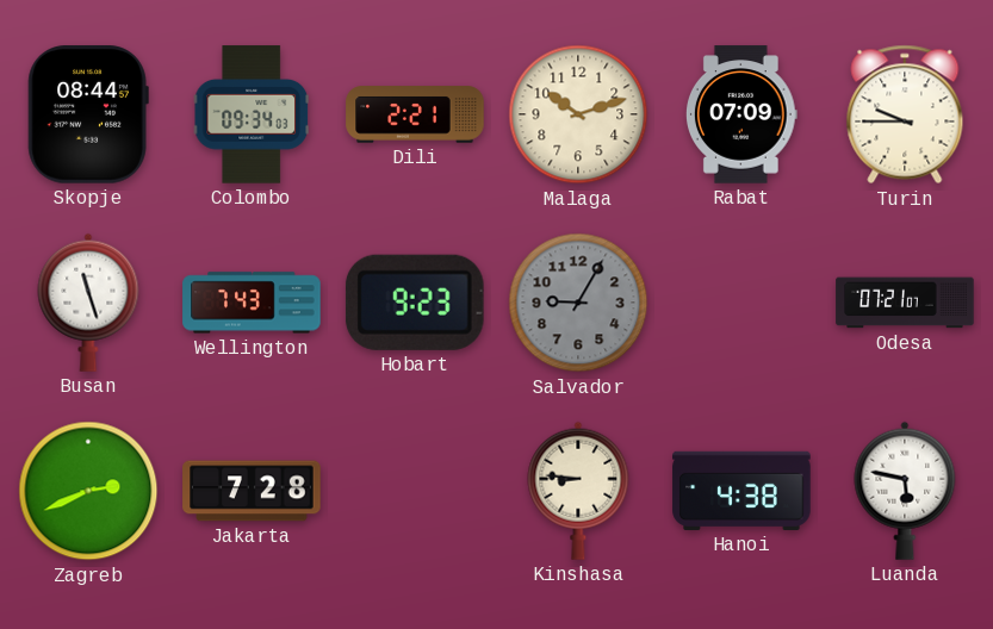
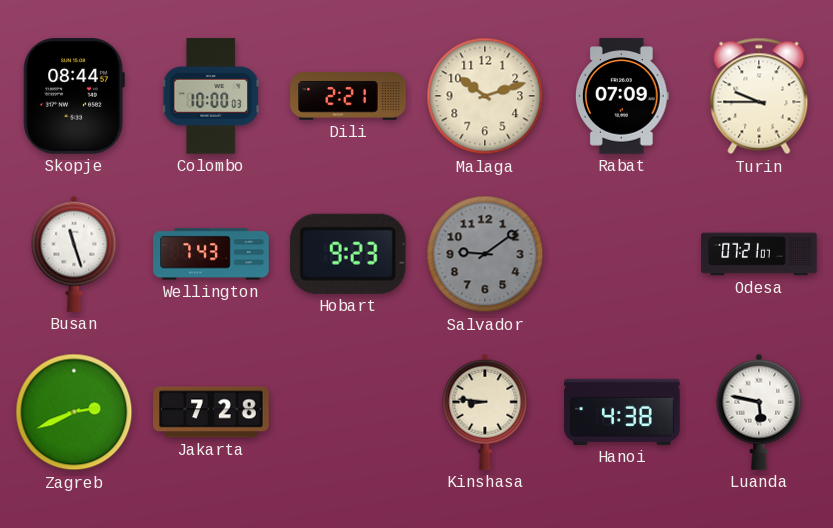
Colombo: 09:34 -> 10:00 (210, 96)
Salvador: 9:05 -> 9:09 (485, 254)
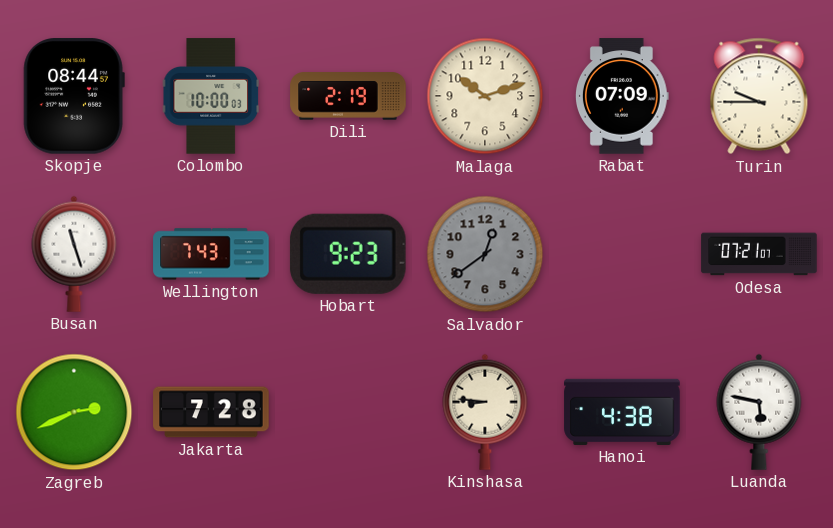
Dili: 2:21 -> 2:19 (348, 96)
Salvador: 9:09 -> 12:39 (485, 254)
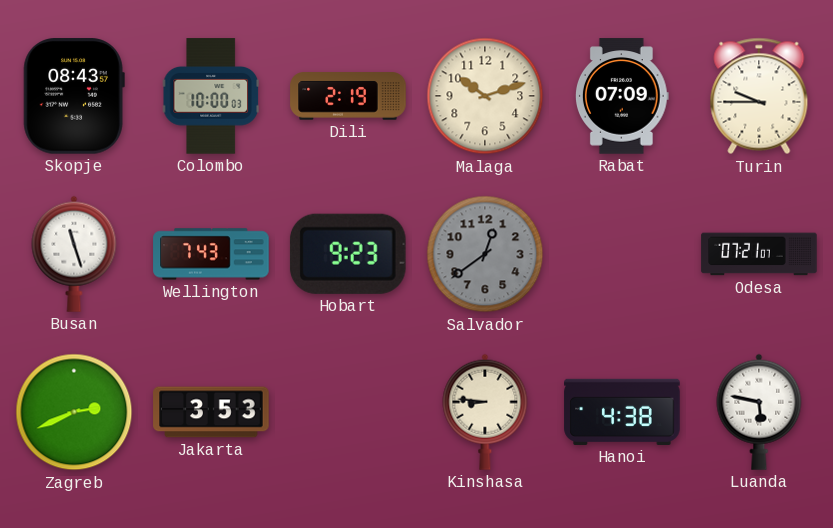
Skopje: 08:44 -> 08:43 (74, 96)
Jakarta: 7:28 -> 3:53 (211, 412)
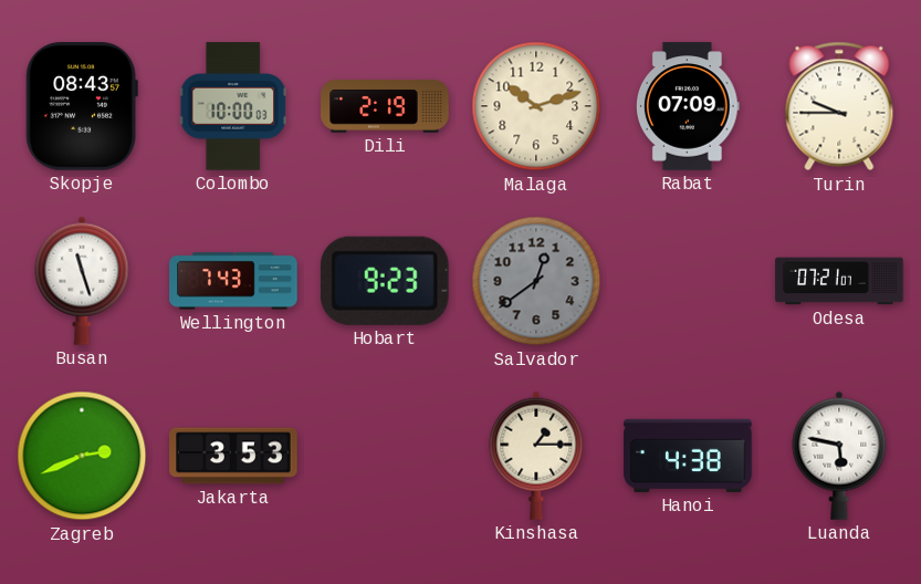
Kinshasa: 8:46 -> 1:15 (536, 456)
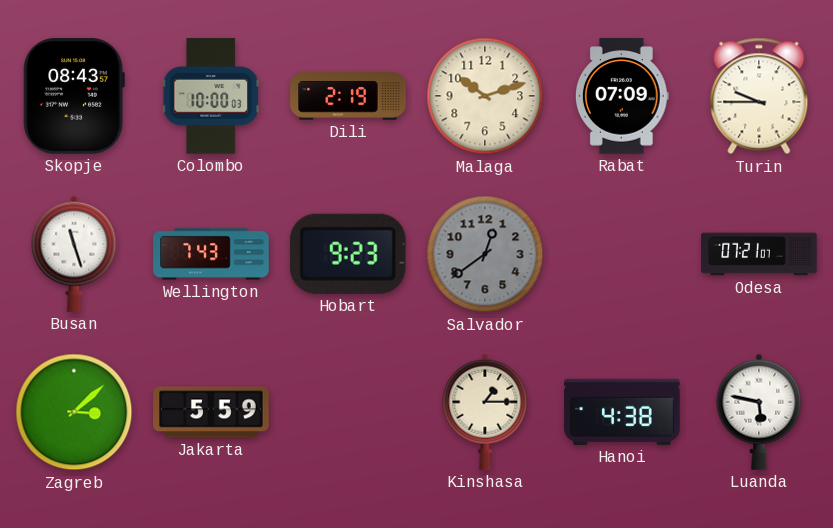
Zagreb: 2:41 -> 3:08 (74, 412)
Jakarta: 3:53 -> 5:59 (211, 412)
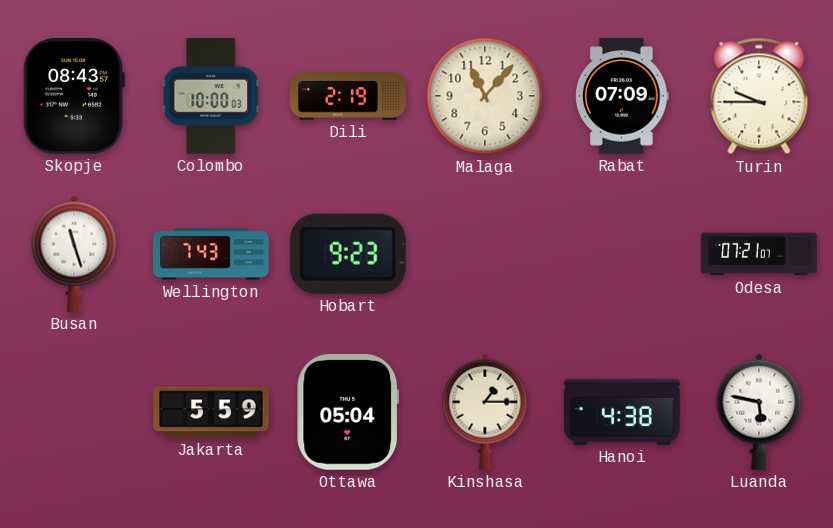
Malaga: 10:12 -> 11:07 (485, 96)
Salvador: 12:39 -> none (485, 254)
Zagreb: 3:08 -> none (74, 412)
Ottawa: none -> 05:04 (347, 412)
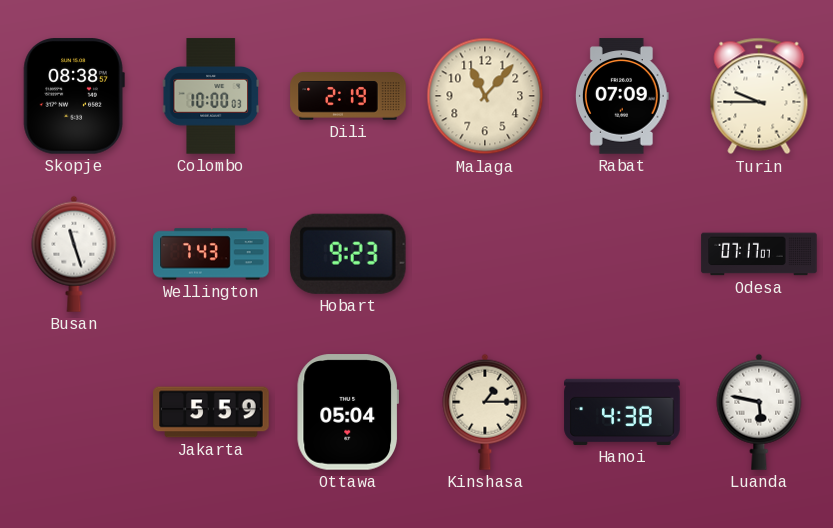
Skopje: 08:43 -> 08:38 (74, 96)
Odesa: 07:21 -> 07:17 (759, 254)
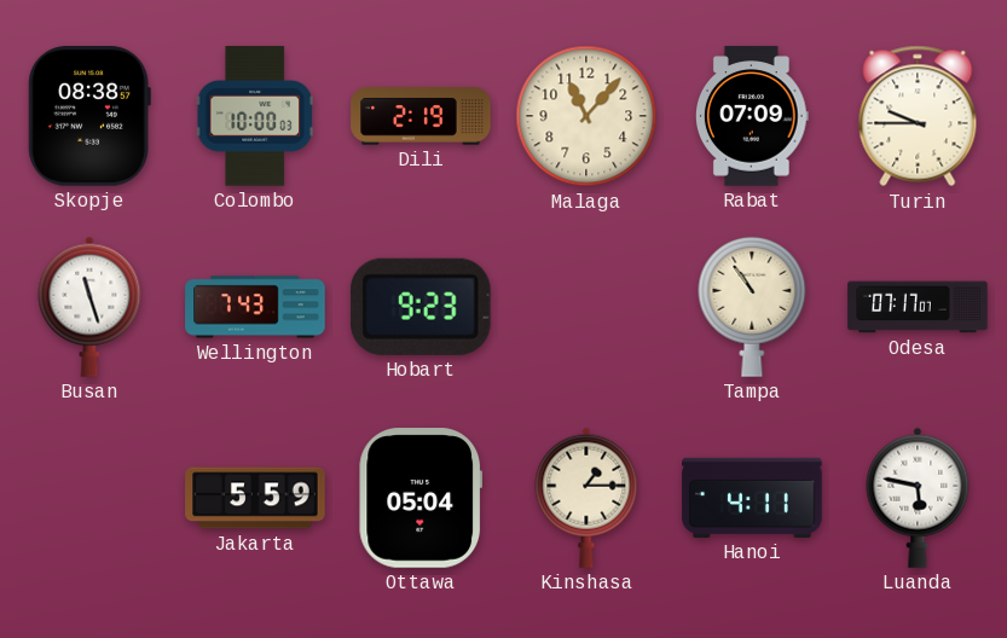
Tampa: none -> 10:54 (752, 307)
Hanoi: 4:38 -> 4:11 (752, 498)
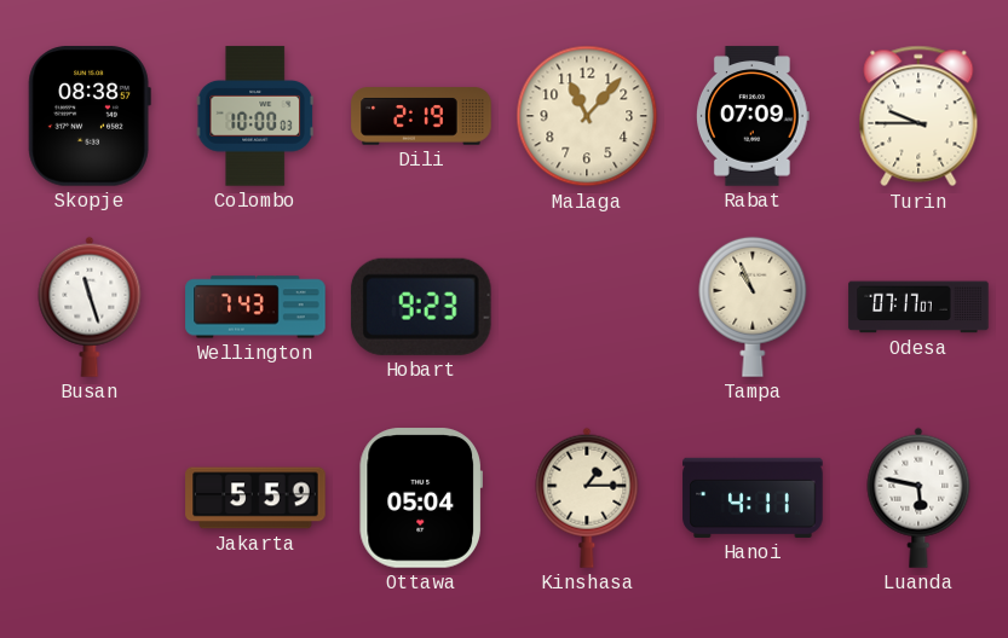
Tampa: 10:54 -> 10:56 (753, 307)
